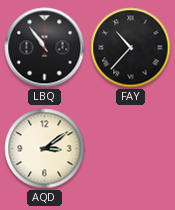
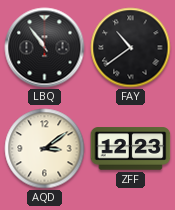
FAY: 10:37 -> 10:39 (131, 48)
ZFF: none -> 12:23 (131, 149)
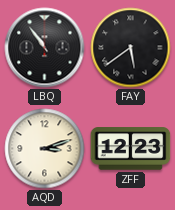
FAY: 10:39 -> 5:39 (131, 48)
AQD: 3:09 -> 3:12 (45, 149)
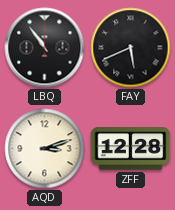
FAY: 5:39 -> 5:41 (131, 48)
ZFF: 12:23 -> 12:28 (131, 149)
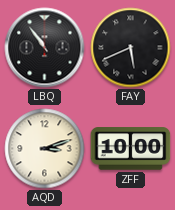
ZFF: 12:28 -> 10:00 (131, 149)
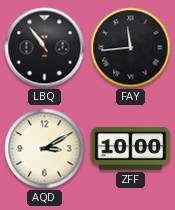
FAY: 5:41 -> 11:44 (131, 48)
AQD: 3:12 -> 3:10 (45, 149)
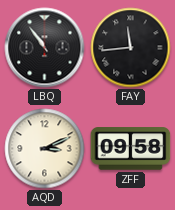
AQD: 3:10 -> 3:11 (45, 149)
ZFF: 10:00 -> 09:58 (131, 149)
